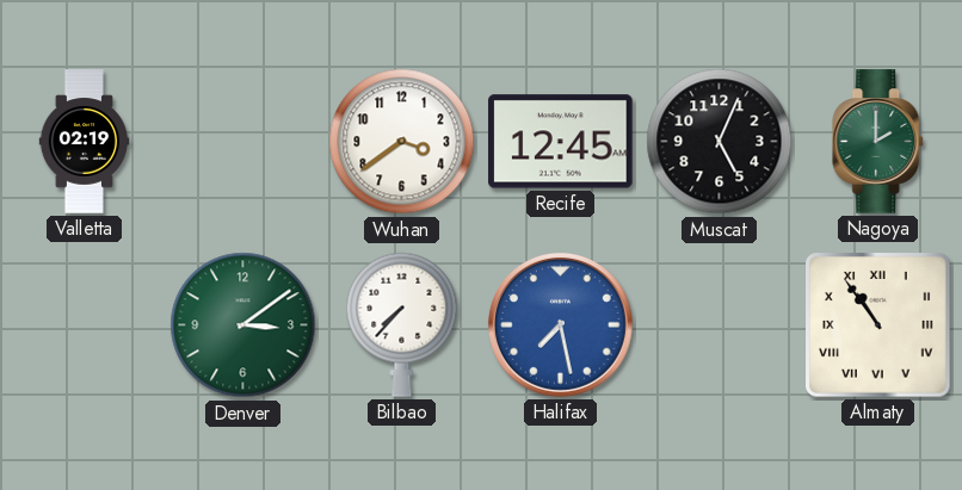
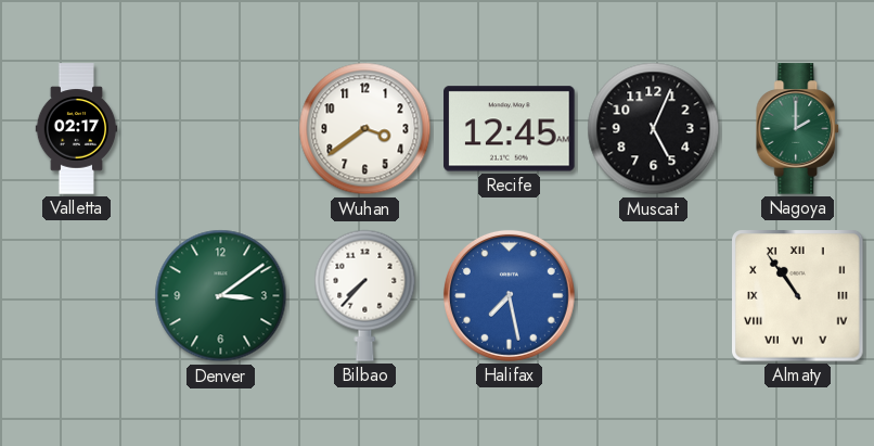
Valletta: 02:19 -> 02:17 (77, 129)
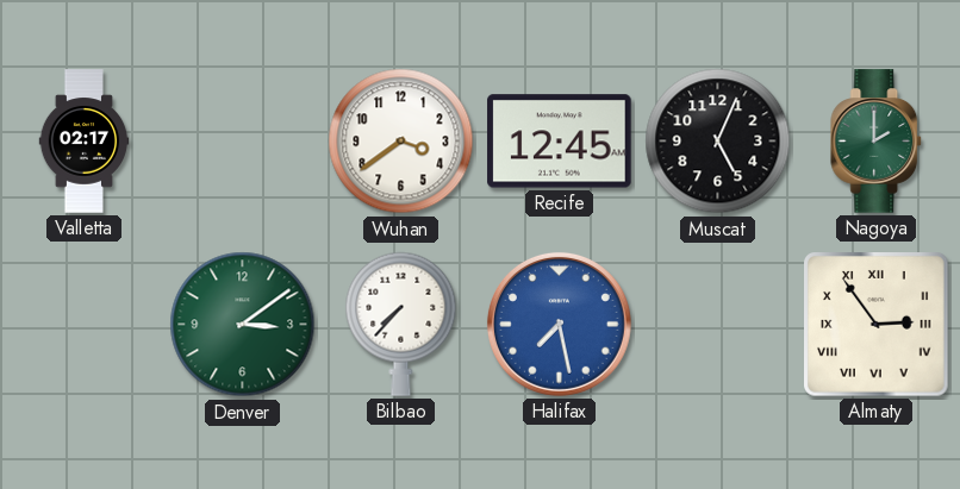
Almaty: 10:54 -> 2:54 (877, 325)
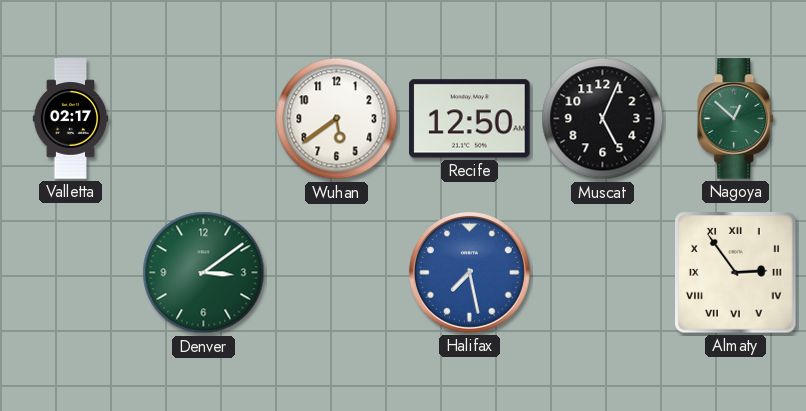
Wuhan: 3:39 -> 5:39 (337, 119)
Recife: 12:45 -> 12:50 (470, 119)
Nagoya: 2:00 -> 12:52 (736, 119)
Bilbao: 7:37 -> none (401, 324)
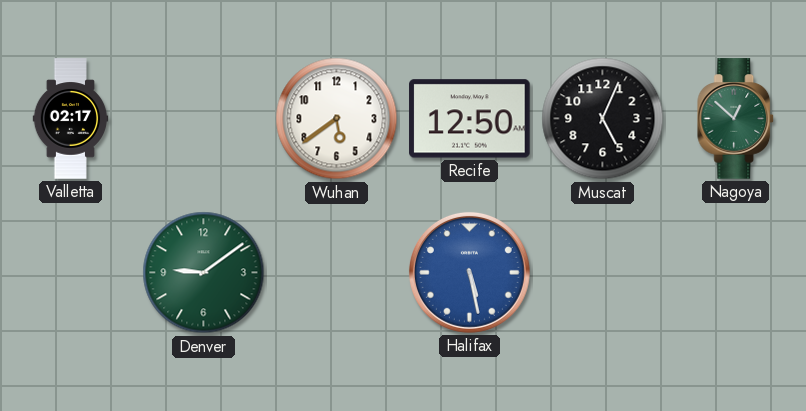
Denver: 3:09 -> 9:09 (204, 273)
Halifax: 7:28 -> 5:28 (469, 272)
Almaty: 2:54 -> none (736, 273)
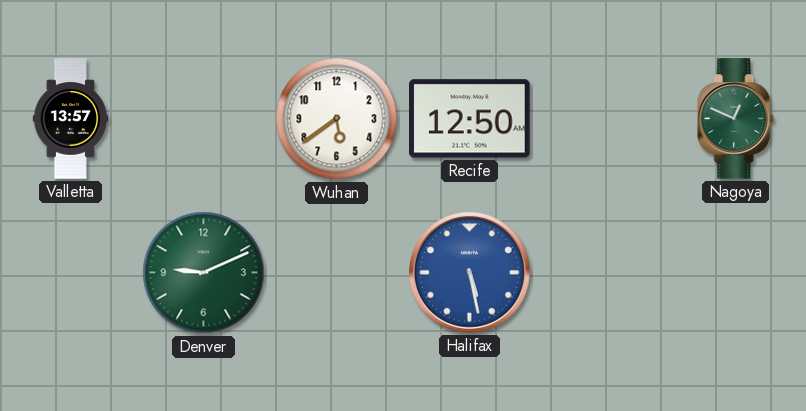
Valletta: 02:17 -> 13:57 (71, 119)
Muscat: 5:04 -> none (603, 119)
Nagoya: 12:52 -> 12:49 (736, 119)
Denver: 9:09 -> 9:11 (204, 273)
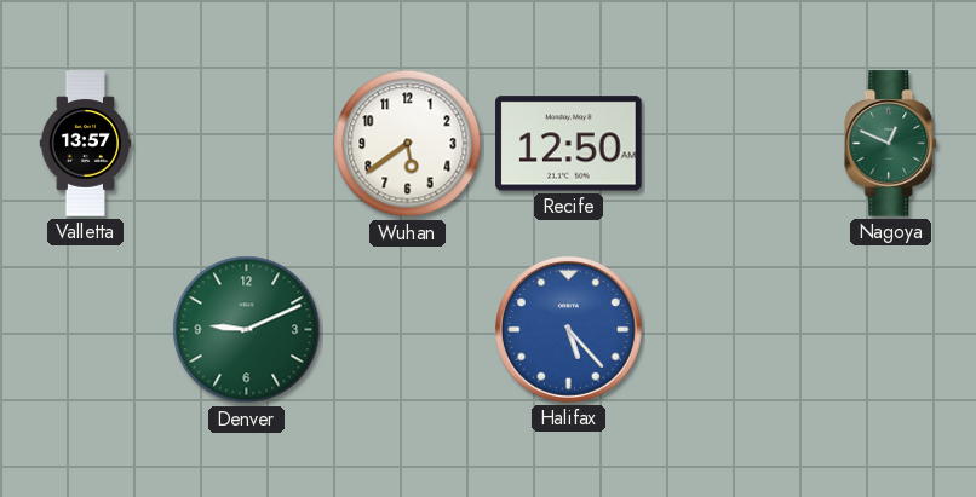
Halifax: 5:28 -> 5:23 (568, 329)
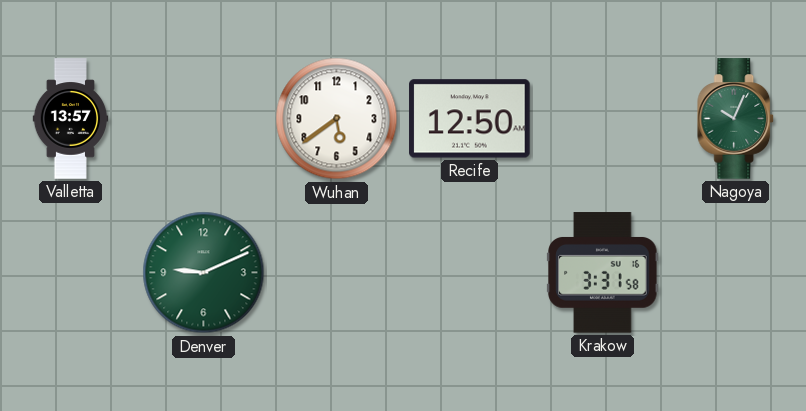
Nagoya: 12:49 -> 10:04 (736, 119)
Halifax: 5:23 -> none (568, 329)
Krakow: none -> 3:31 (603, 273)
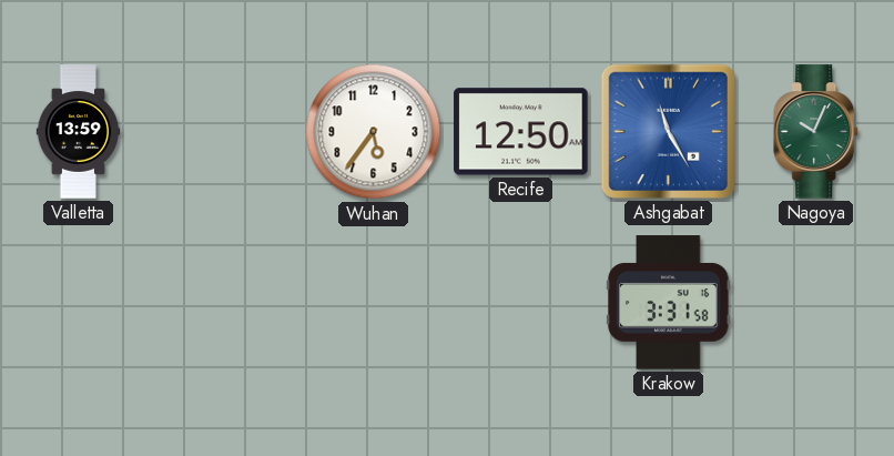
Valletta: 13:57 -> 13:59 (79, 132)
Wuhan: 5:39 -> 5:36 (374, 132)
Ashgabat: none -> 11:25 (668, 131)
Denver: 9:11 -> none (204, 273)
